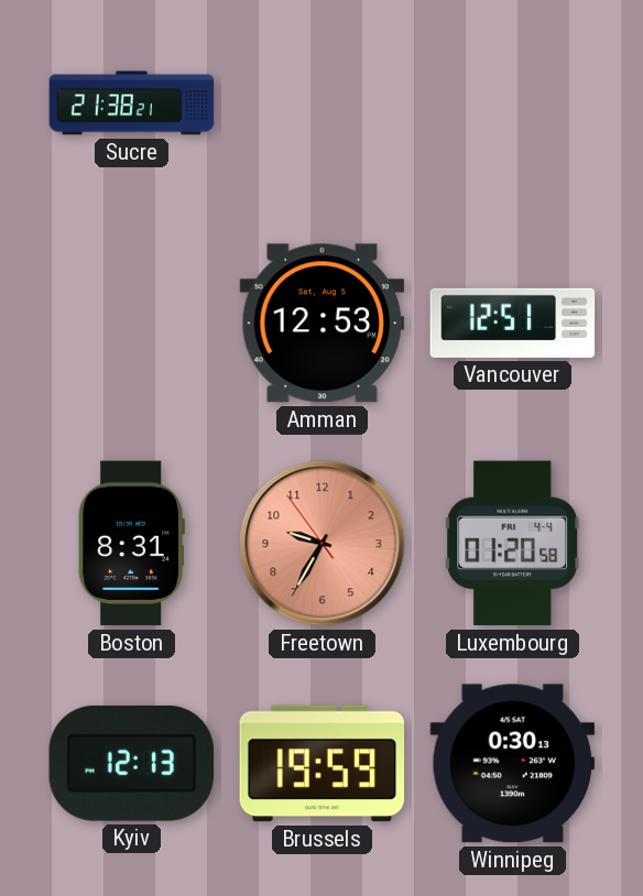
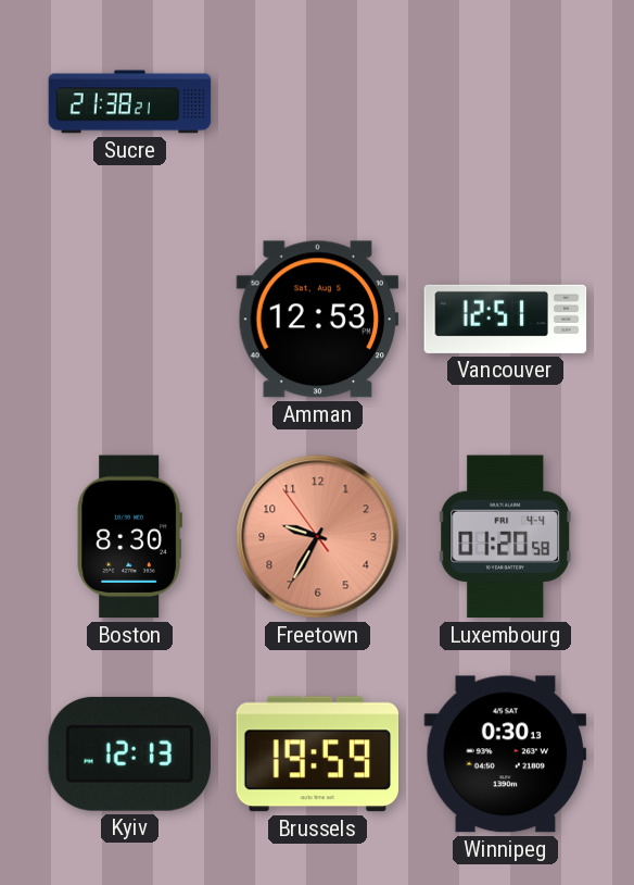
Boston: 8:31 -> 8:30 (129, 537)
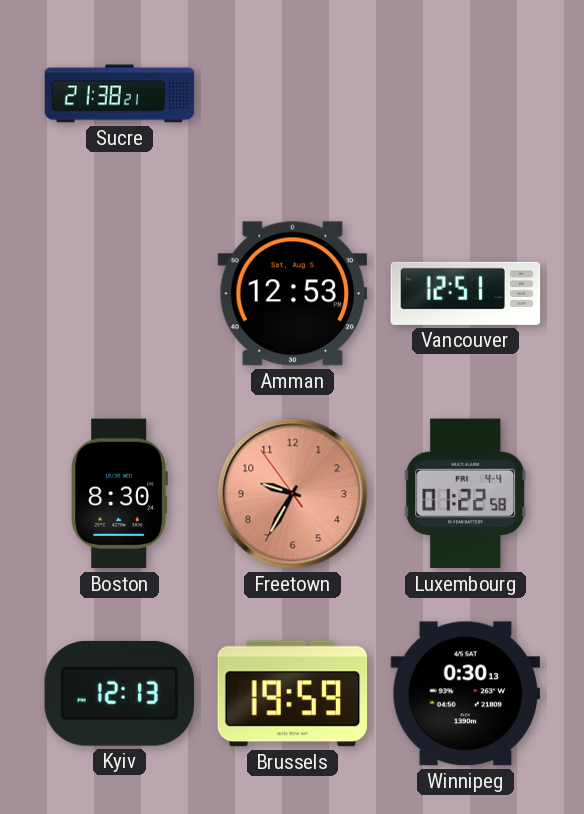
Luxembourg: 01:20 -> 01:22 (465, 494)
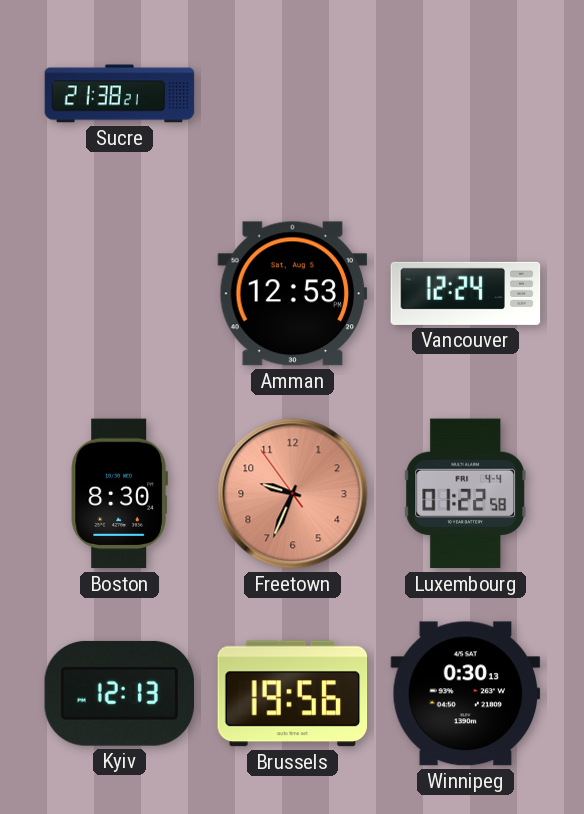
Vancouver: 12:51 -> 12:24 (466, 293)
Freetown: 9:34 -> 9:33 (293, 494)
Brussels: 19:59 -> 19:56 (293, 694)
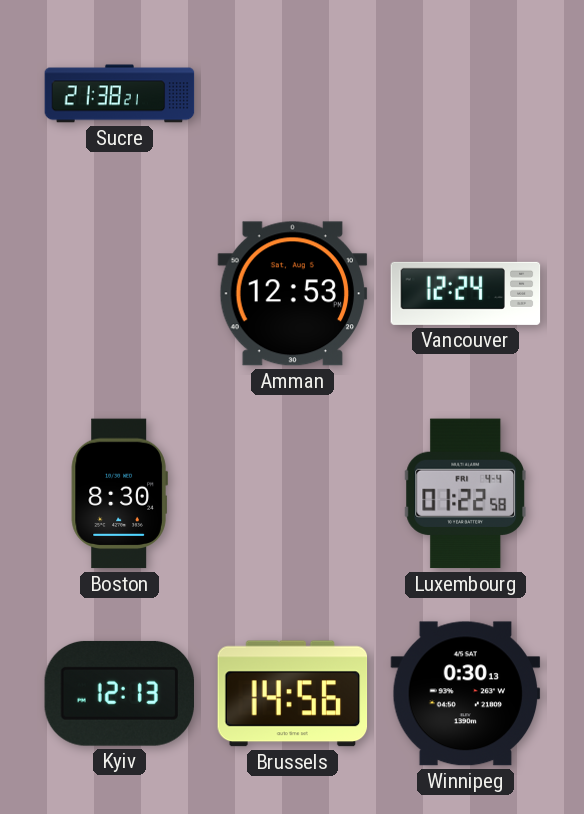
Freetown: 9:33 -> none (293, 494)
Brussels: 19:56 -> 14:56 (293, 694)
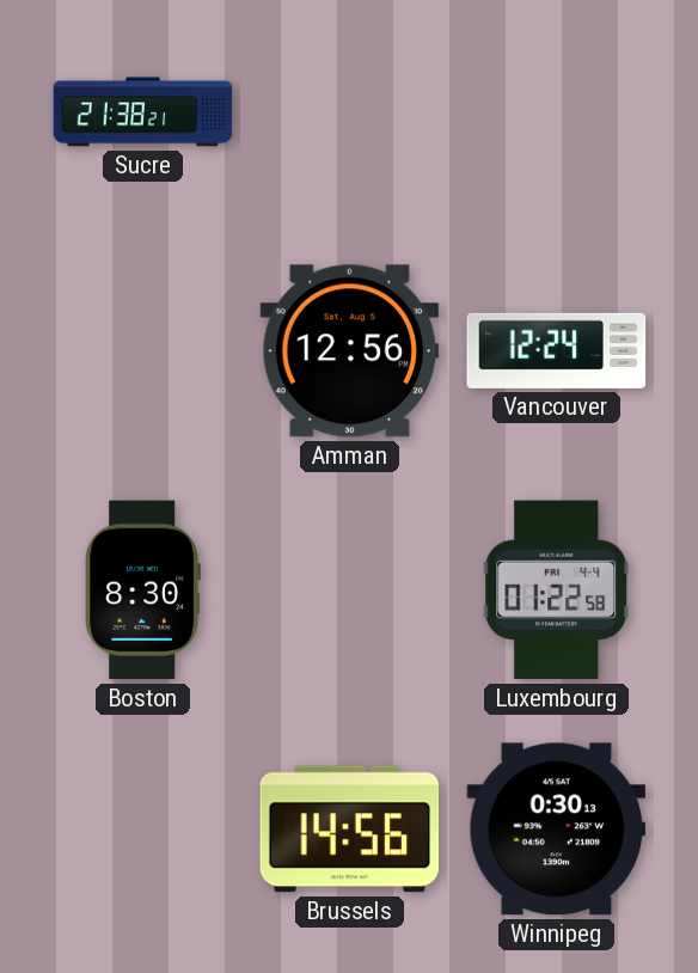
Amman: 12:53 -> 12:56 (350, 351)
Kyiv: 12:13 -> none (120, 693)
